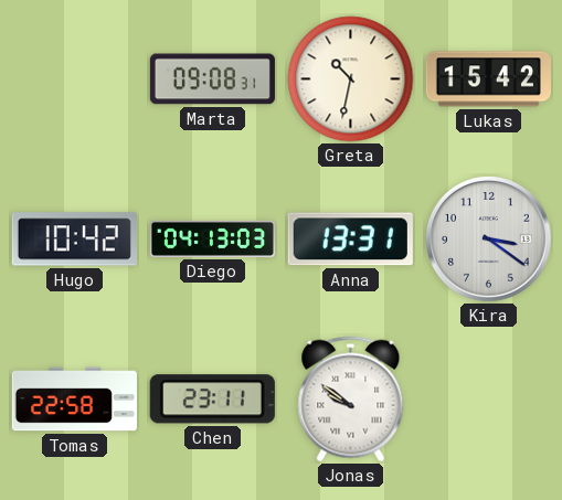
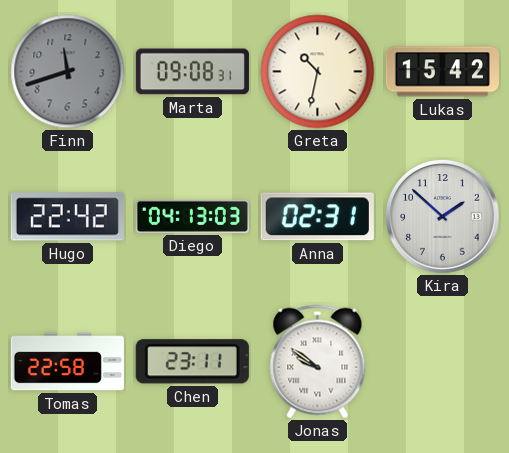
Finn: none -> 11:42 (68, 72)
Hugo: 10:42 -> 22:42 (67, 217)
Anna: 13:31 -> 02:31 (317, 217)
Kira: 3:21 -> 1:52 (443, 217)
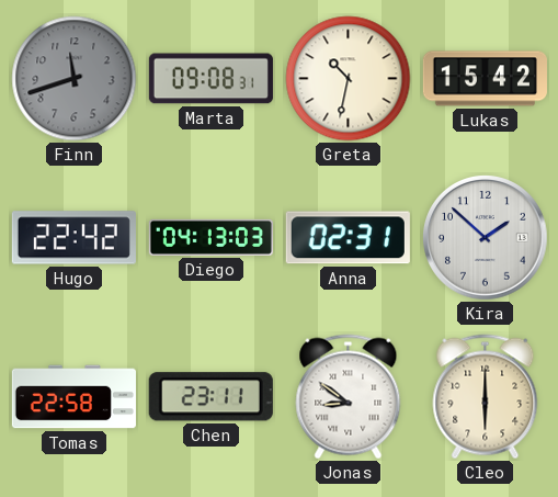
Jonas: 9:51 -> 8:51 (349, 397)
Cleo: none -> 6:00 (486, 397)
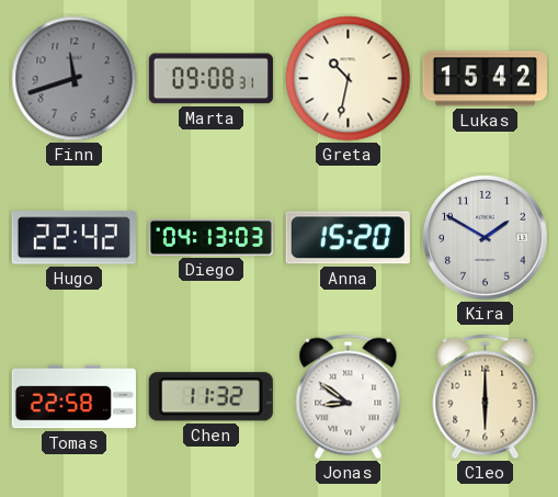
Anna: 02:31 -> 15:20 (348, 238)
Kira: 1:52 -> 1:50 (486, 238)
Chen: 23:11 -> 11:32 (210, 397)
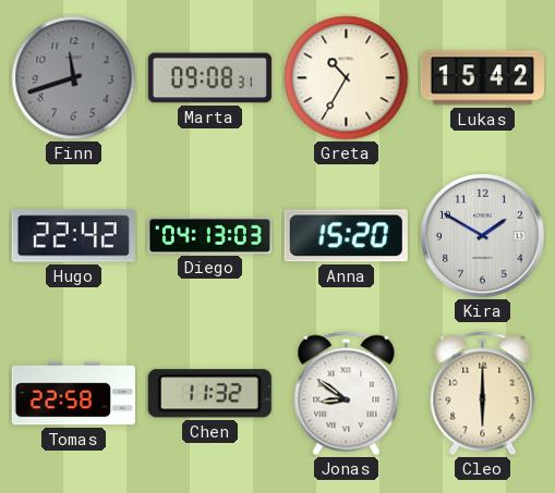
Greta: 10:32 -> 10:35 (347, 78)
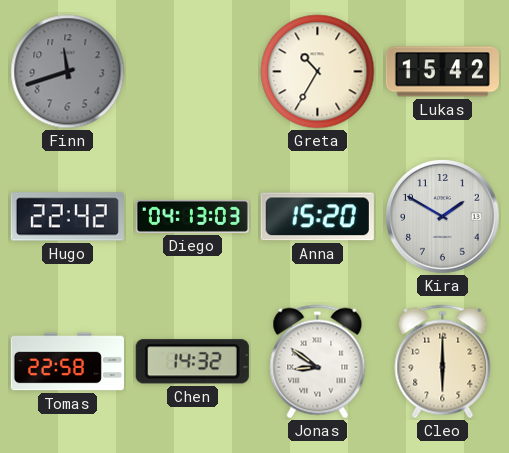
Marta: 09:08 -> none (209, 78)
Chen: 11:32 -> 14:32 (192, 362)
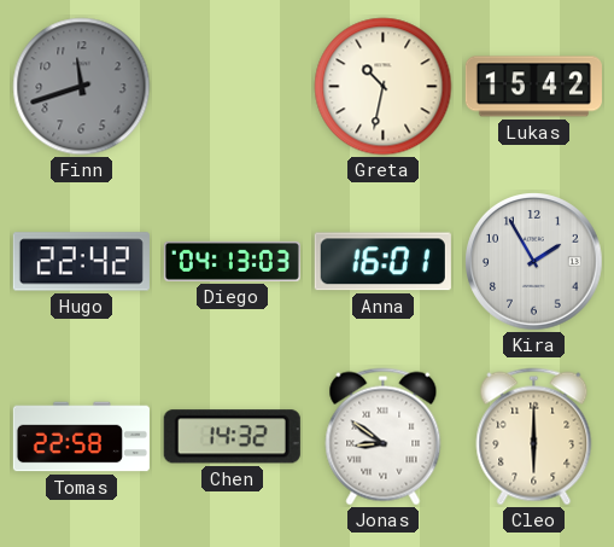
Greta: 10:35 -> 10:32 (384, 87)
Anna: 15:20 -> 16:01 (382, 262)
Kira: 1:50 -> 1:55 (534, 262)
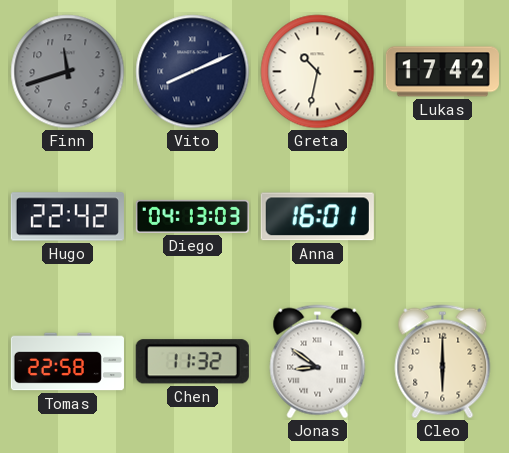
Vito: none -> 8:11 (193, 72)
Lukas: 15:42 -> 17:42 (442, 72)
Kira: 1:55 -> none (534, 262)
Chen: 14:32 -> 11:32 (192, 362)
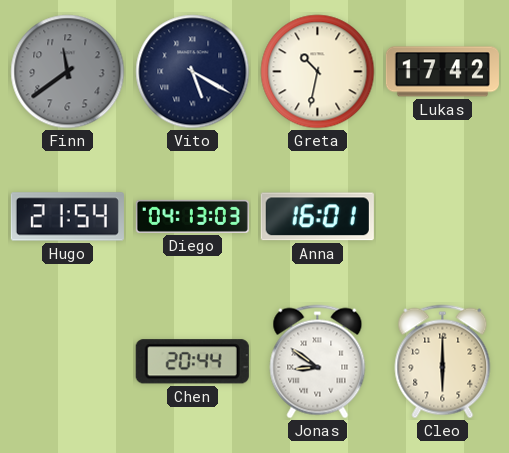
Finn: 11:42 -> 11:39 (68, 72)
Vito: 8:11 -> 5:20 (193, 72)
Hugo: 22:42 -> 21:54 (67, 217)
Tomas: 22:58 -> none (67, 362)
Chen: 11:32 -> 20:44 (192, 362)
